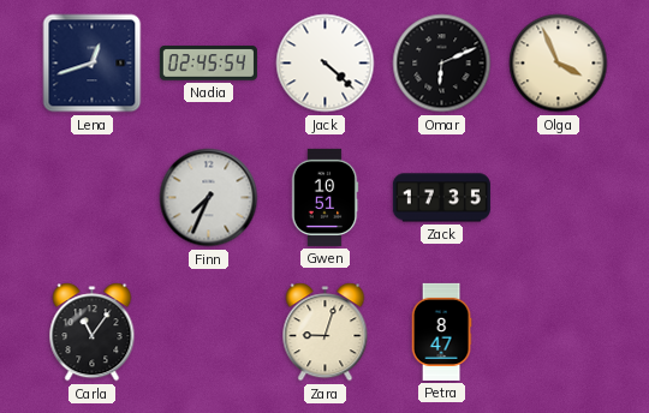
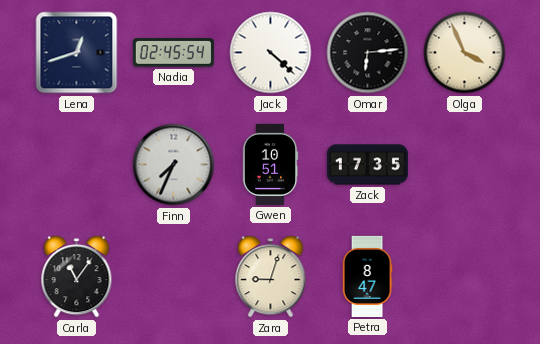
Omar: 6:11 -> 6:14 (368, 53)
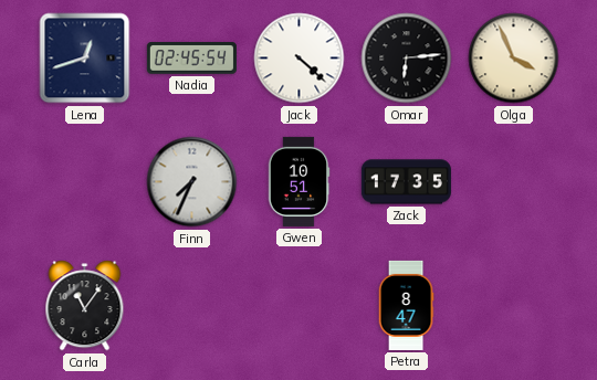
Zara: 9:03 -> none (271, 277)
